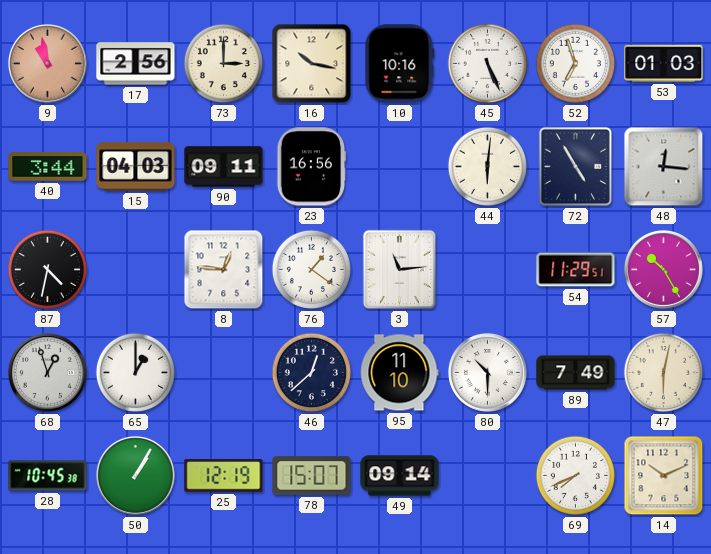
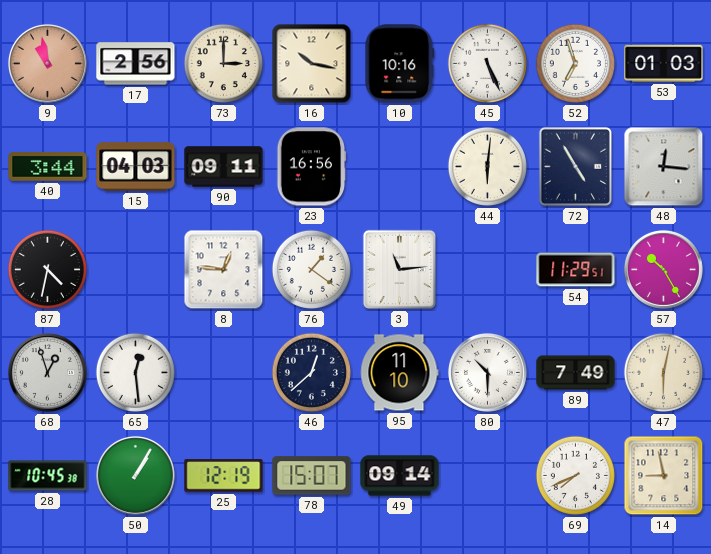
65: 1:00 -> 12:29 (135, 372)
14: 10:11 -> 8:58 (664, 476)
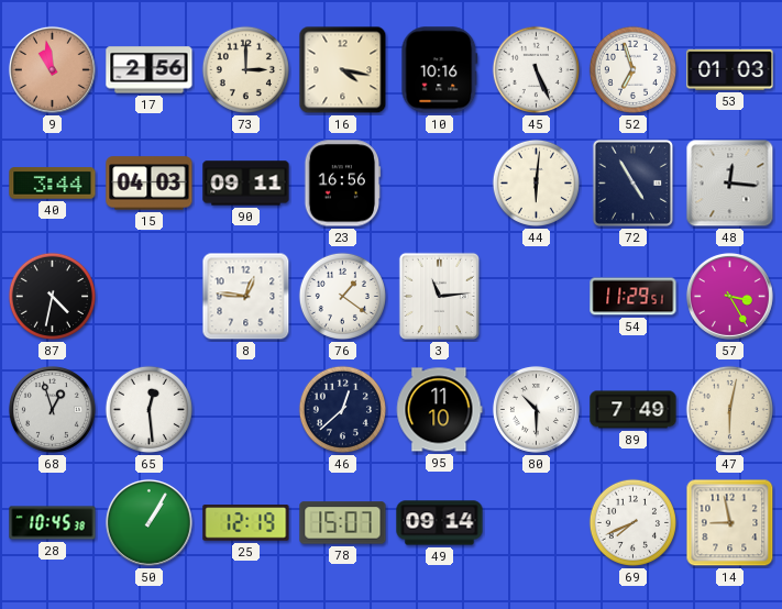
16: 10:17 -> 4:17 (343, 70)
57: 10:25 -> 3:25 (729, 296)
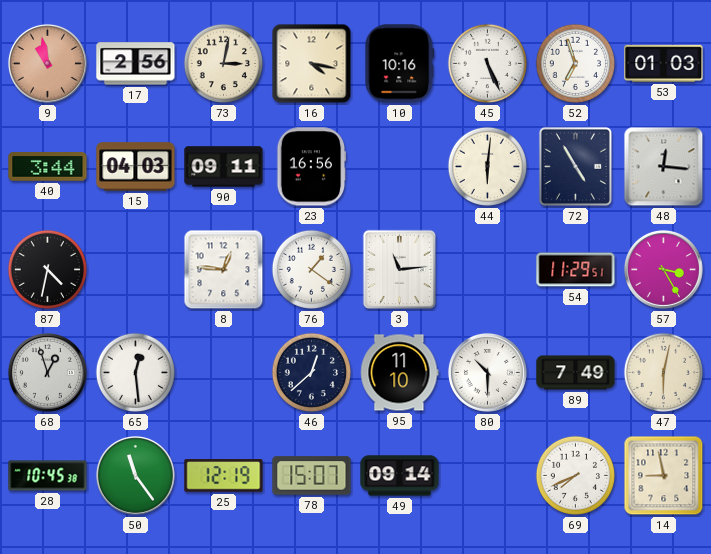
73: 3:00 -> 3:02 (223, 63)
50: 1:05 -> 11:24 (135, 475)
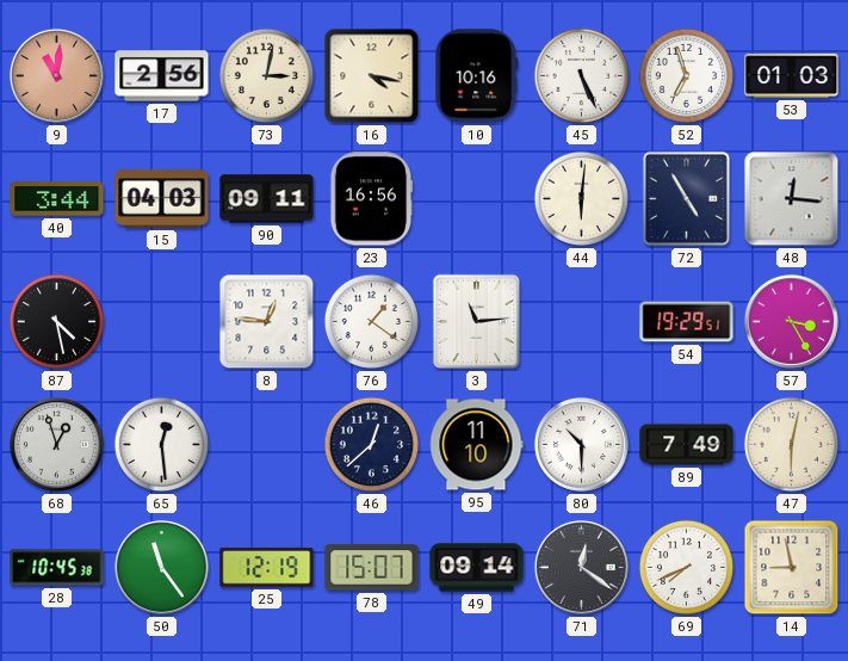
9: 10:58 -> 11:01 (56, 75)
87: 4:32 -> 4:28 (56, 321)
54: 11:29 -> 19:29 (687, 322)
71: none -> 12:21 (581, 567)
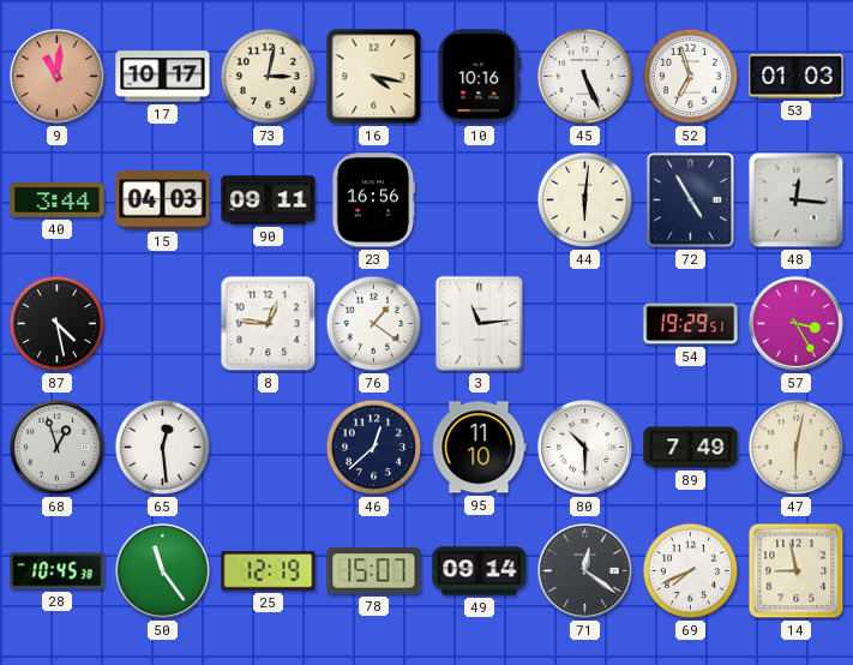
17: 2:56 -> 10:17 (163, 77)
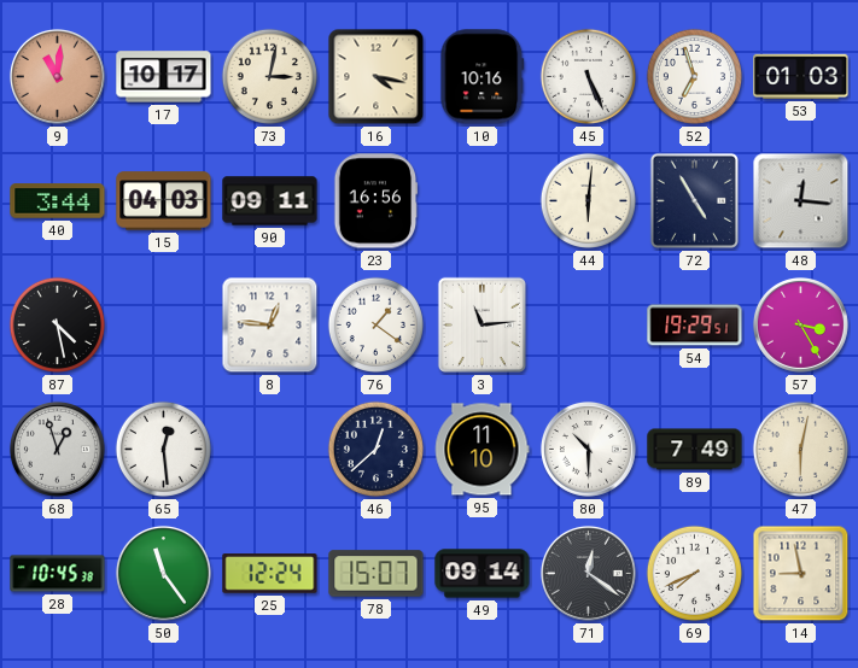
25: 12:19 -> 12:24 (270, 574)
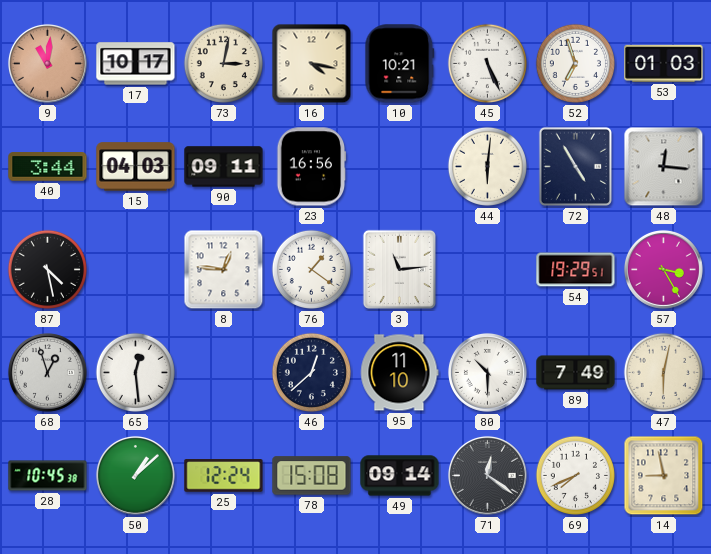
10: 10:16 -> 10:21 (400, 64)
50: 11:24 -> 1:08 (135, 475)
78: 15:07 -> 15:08 (312, 476)
